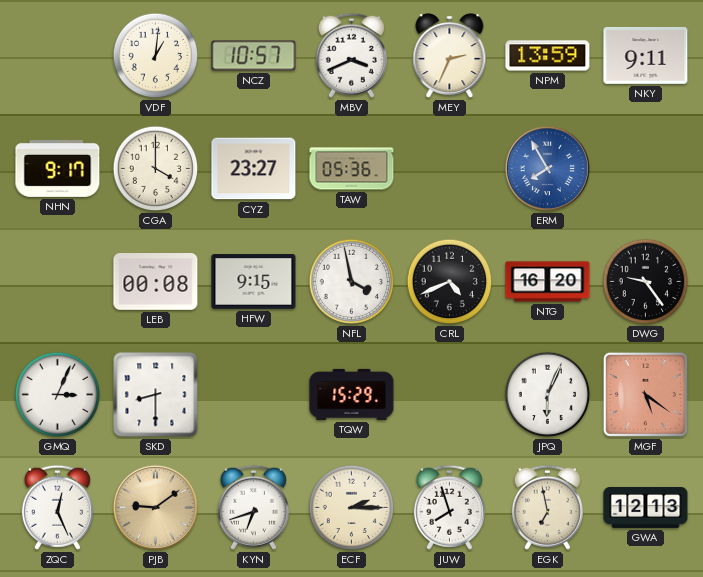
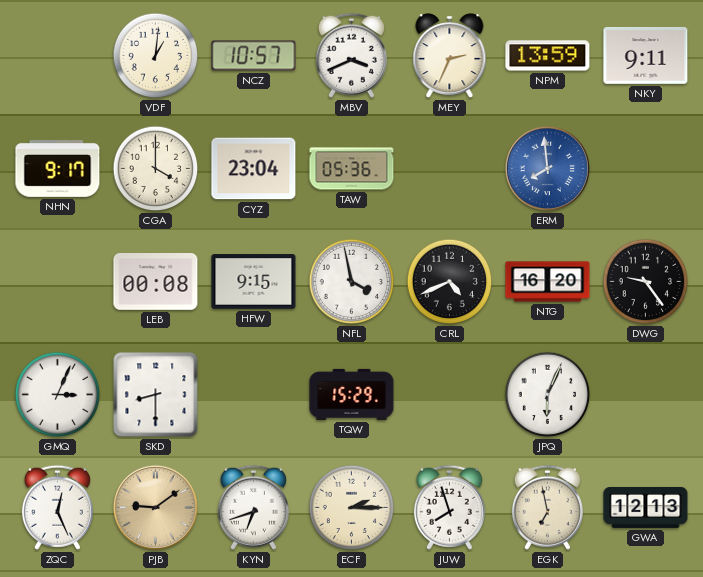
CYZ: 23:27 -> 23:04 (254, 169)
ERM: 7:55 -> 7:59 (547, 168)
MGF: 5:21 -> none (645, 394)
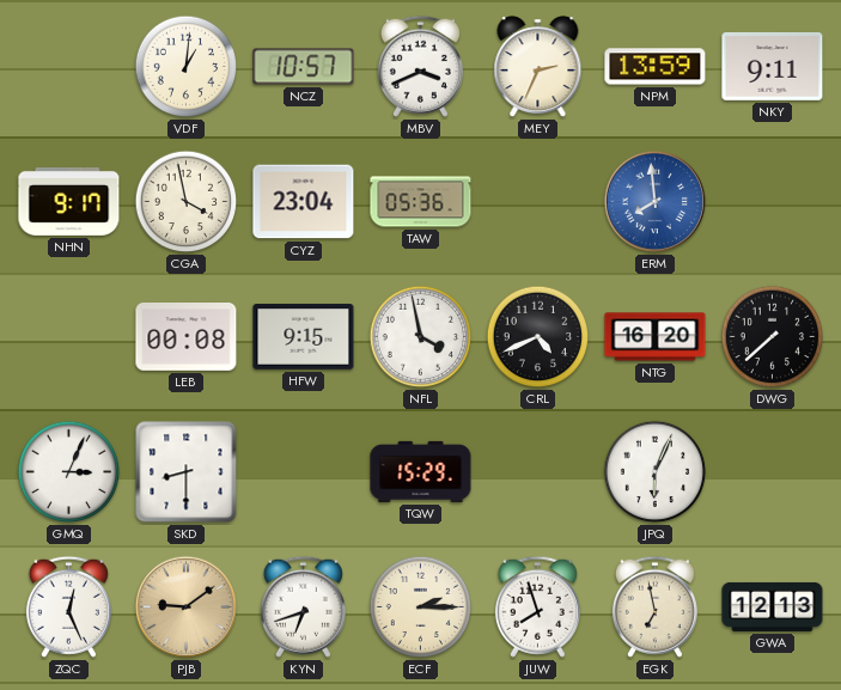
CGA: 4:00 -> 3:58 (187, 202)
DWG: 9:24 -> 7:38 (773, 337)
